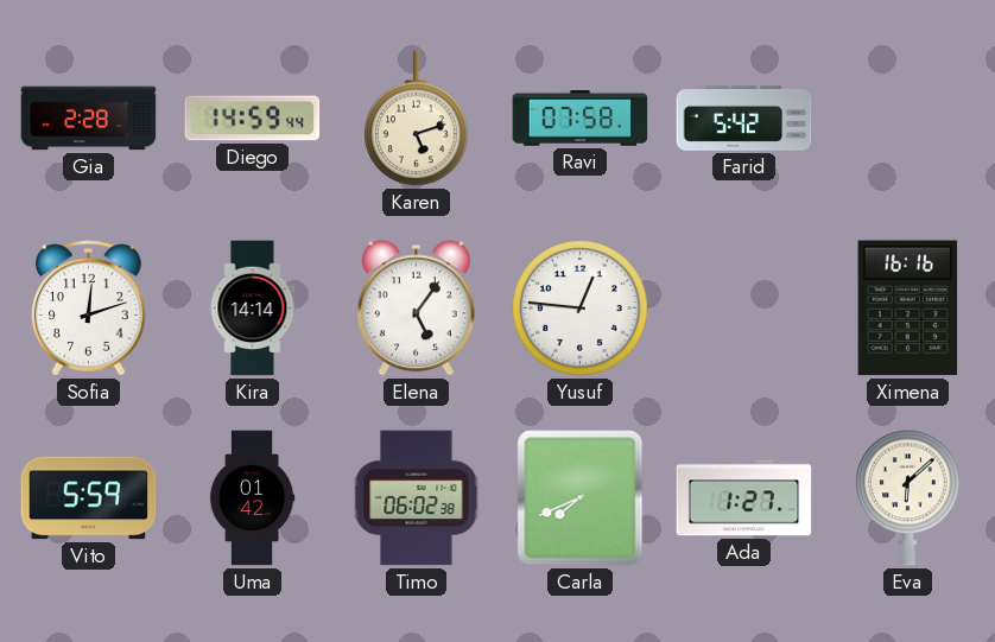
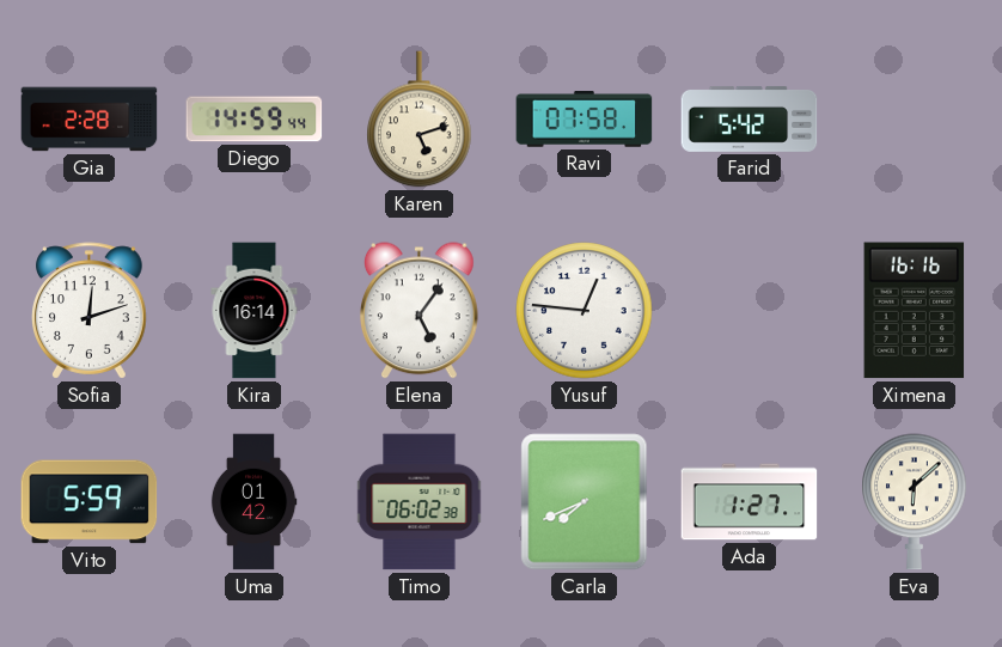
Kira: 14:14 -> 16:14 (255, 311)
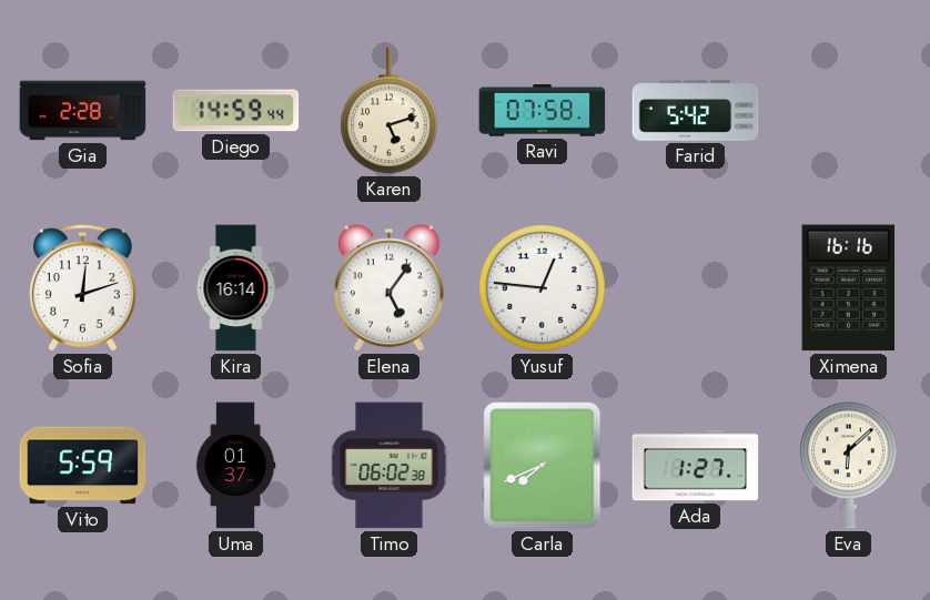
Uma: 01:42 -> 01:37 (235, 466)
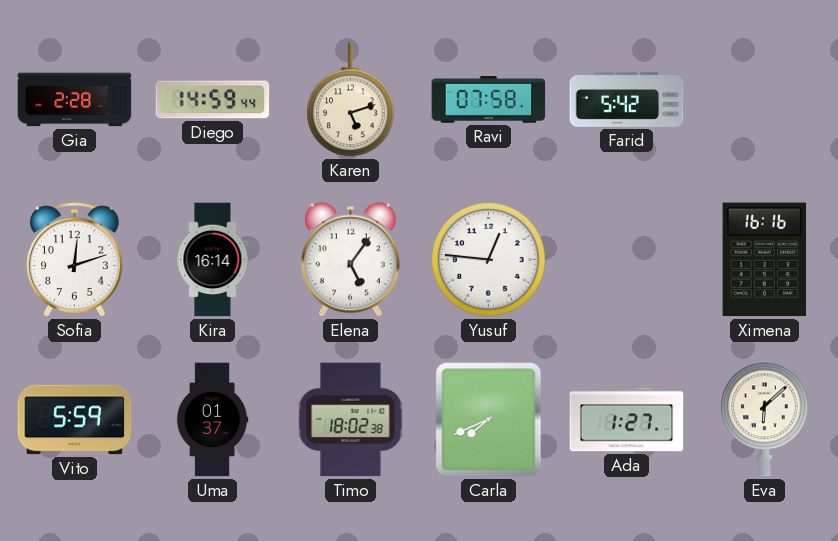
Timo: 06:02 -> 18:02 (351, 420)
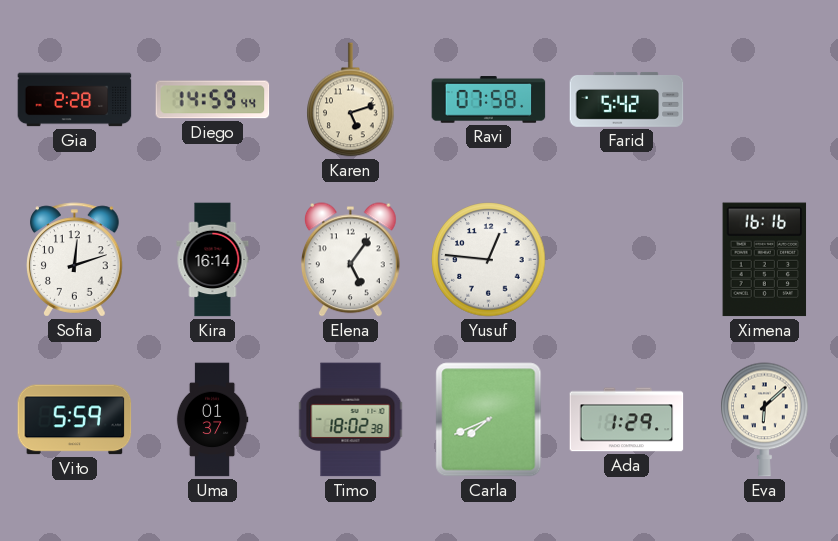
Ada: 1:27 -> 1:29 (627, 420)
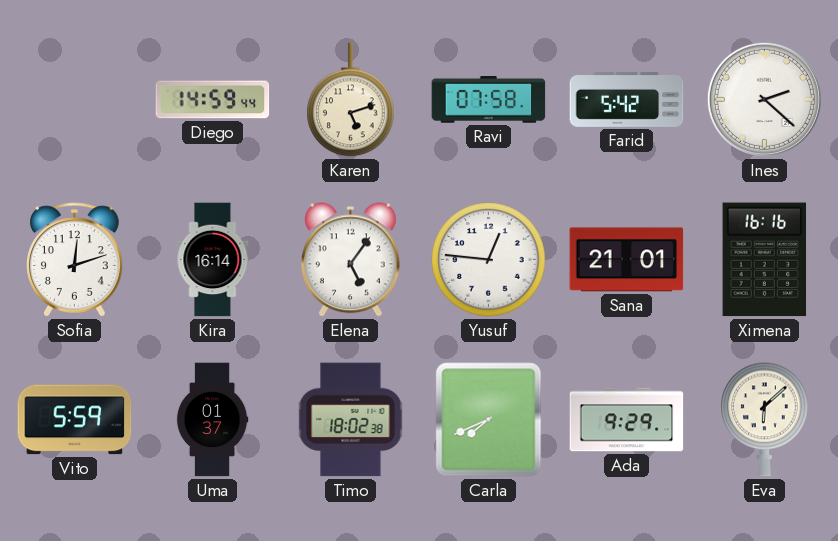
Gia: 2:28 -> none (75, 100)
Ines: none -> 2:22 (764, 99)
Sana: none -> 21:01 (627, 260)
Ada: 1:29 -> 9:29 (627, 420)
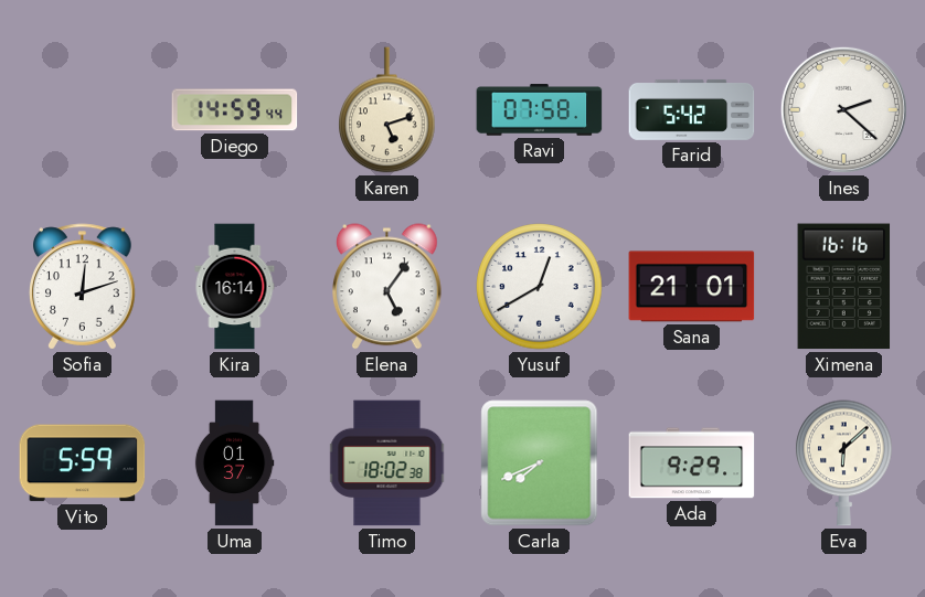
Yusuf: 12:46 -> 12:40 (540, 287)
